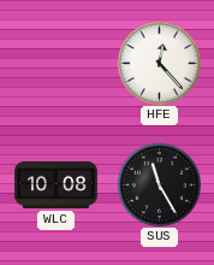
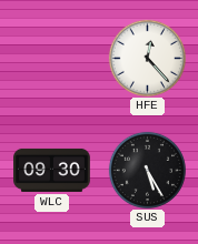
WLC: 10:08 -> 09:30 (52, 170)
SUS: 11:25 -> 5:25 (147, 170)
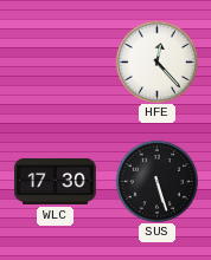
WLC: 09:30 -> 17:30 (56, 181)
SUS: 5:25 -> 5:27 (156, 181)
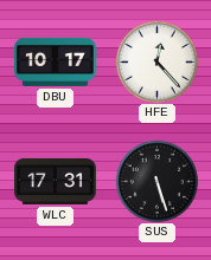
DBU: none -> 10:17 (56, 61)
WLC: 17:30 -> 17:31 (56, 181)
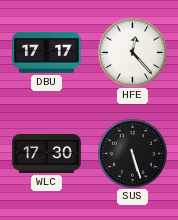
DBU: 10:17 -> 17:17 (47, 52)
WLC: 17:31 -> 17:30 (47, 153)
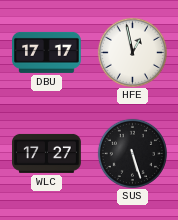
HFE: 12:23 -> 12:58 (132, 52)
WLC: 17:30 -> 17:27 (47, 153)
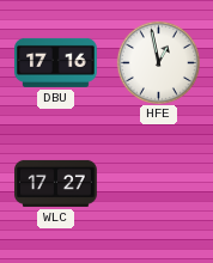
DBU: 17:17 -> 17:16 (56, 62)
SUS: 5:27 -> none (132, 153)
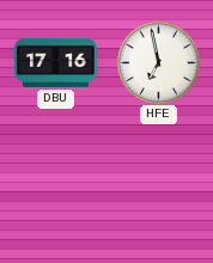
HFE: 12:58 -> 6:58 (158, 62)
WLC: 17:27 -> none (56, 183)
